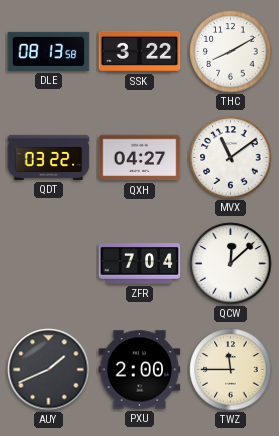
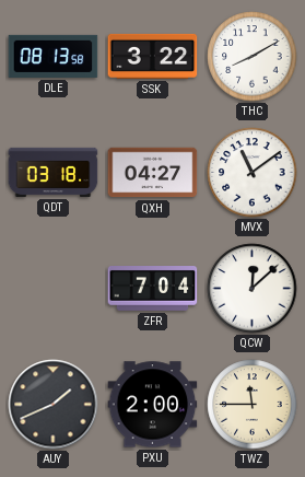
QDT: 03:22 -> 03:18 (54, 172)
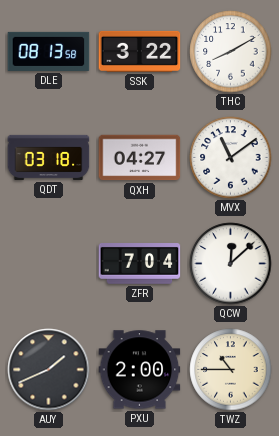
TWZ: 11:45 -> 10:45 (231, 370)
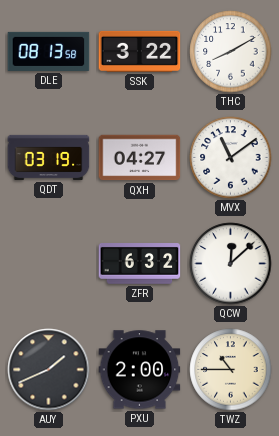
QDT: 03:18 -> 03:19 (49, 157)
ZFR: 7:04 -> 6:32 (140, 264)
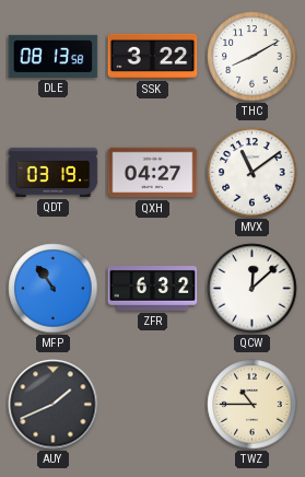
MFP: none -> 10:54 (54, 289)
PXU: 2:00 -> none (140, 370)
